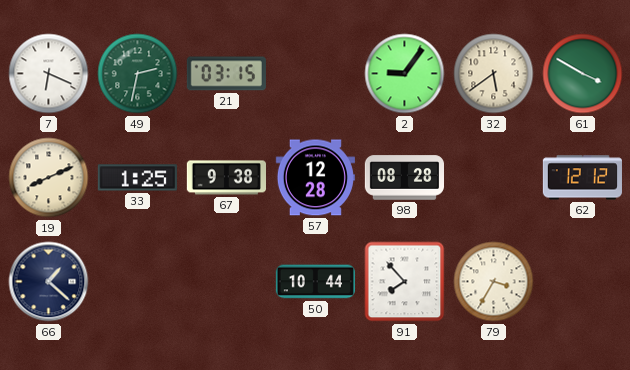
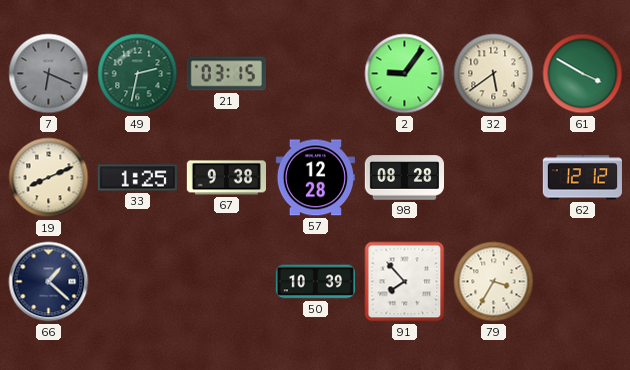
7 dial: white -> grey (49, 74)
50: 10:44 -> 10:39 (315, 282)
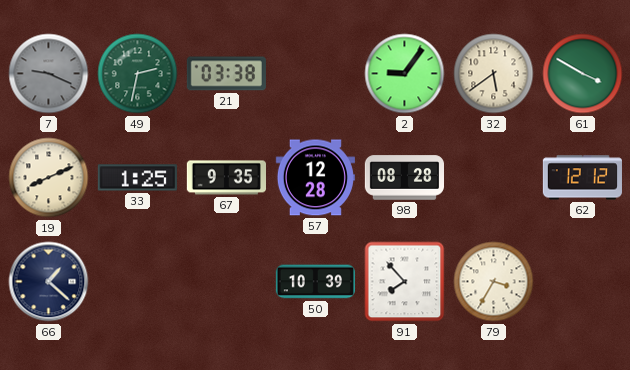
7: 6:19 -> 9:19 (49, 74)
21: 03:15 -> 03:38 (226, 74)
67: 9:38 -> 9:35 (226, 178)
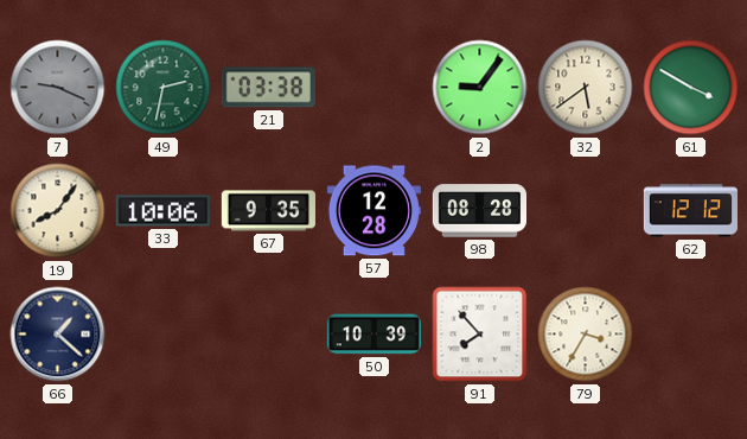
19: 8:11 -> 8:06 (58, 211)
33: 1:25 -> 10:06 (162, 211)
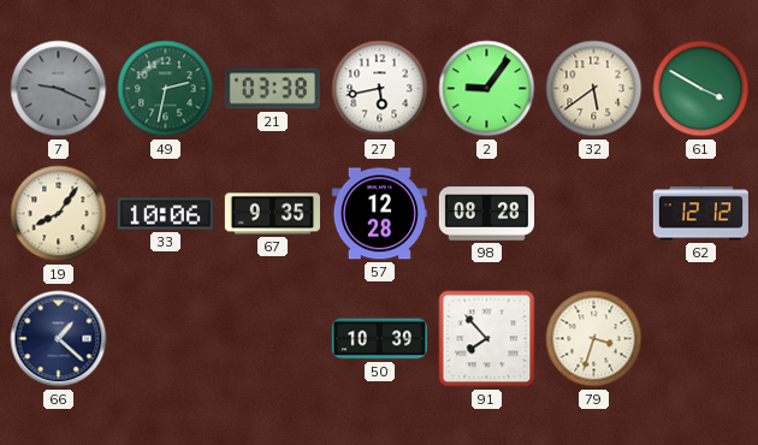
27: none -> 5:43 (380, 89)
79: 3:35 -> 3:33 (594, 339)
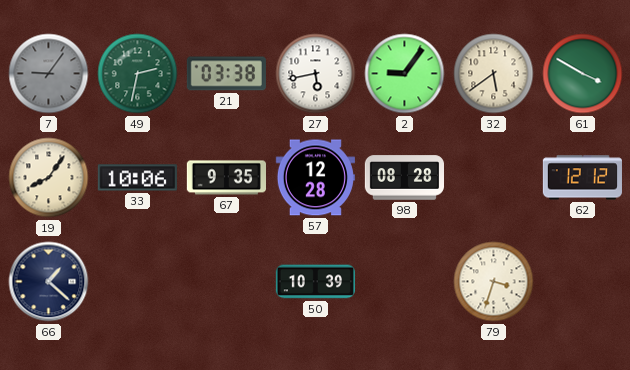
7: 9:19 -> 9:06 (49, 74)
91: 7:53 -> none (487, 339)
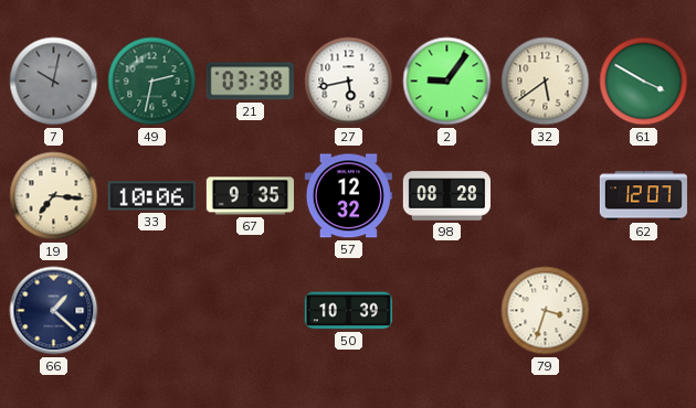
7: 9:06 -> 10:02 (54, 82)
19: 8:06 -> 7:16 (54, 196)
57: 12:28 -> 12:32 (348, 196)
62: 12:12 -> 12:07 (643, 196)
